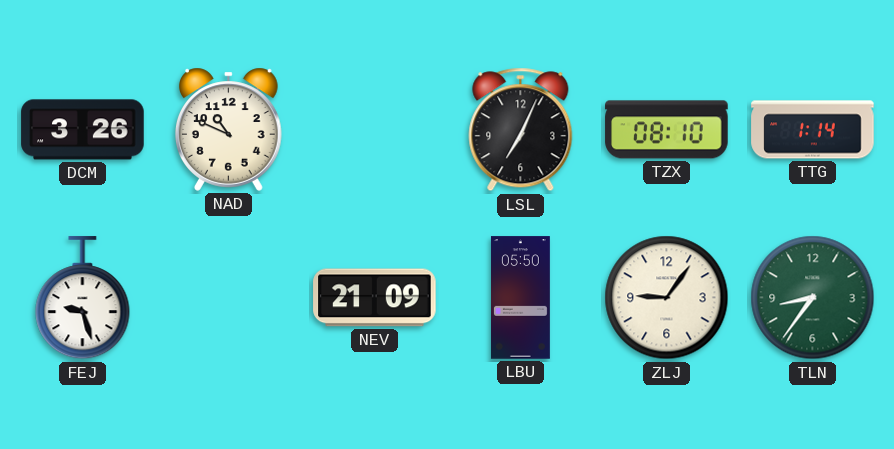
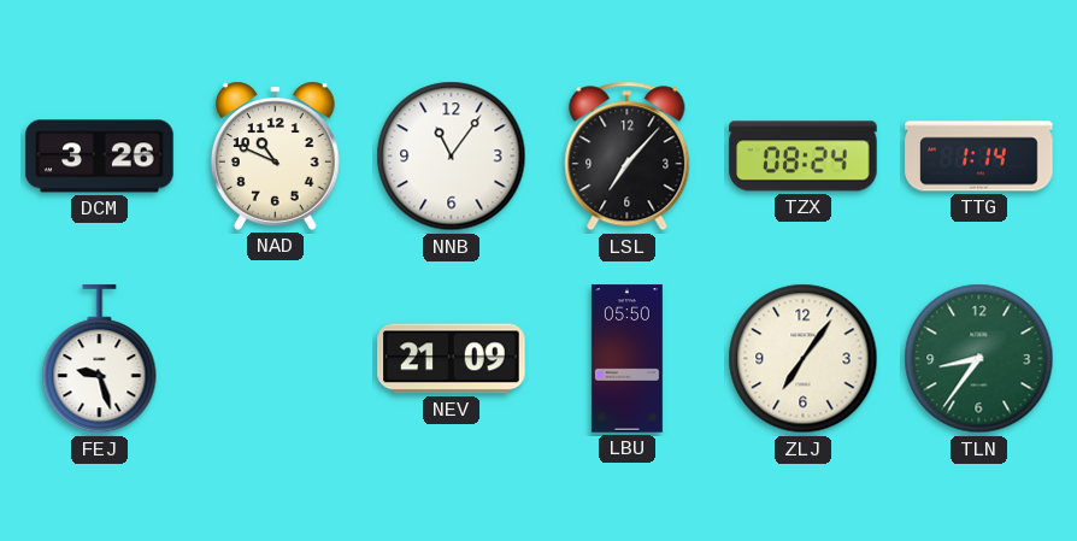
NNB: none -> 11:06 (452, 157)
LSL: 7:04 -> 7:07 (628, 157)
TZX: 08:10 -> 08:24 (804, 157)
ZLJ: 9:06 -> 7:06 (804, 359)
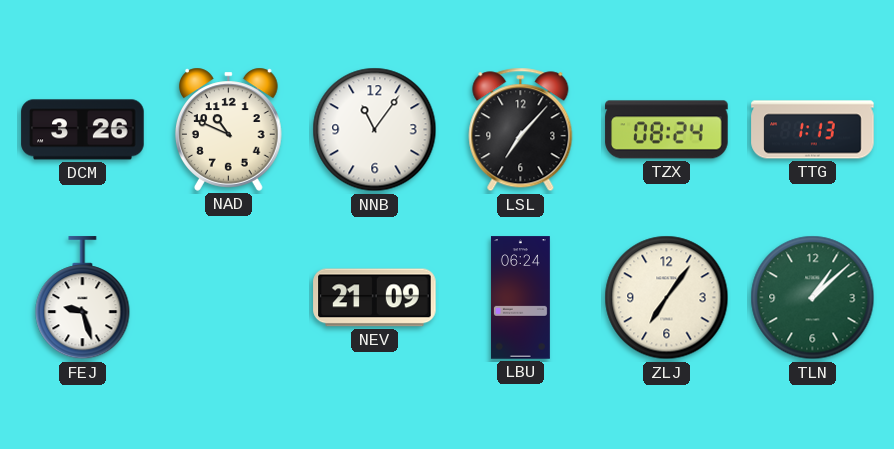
TTG: 1:14 -> 1:13 (813, 130)
LBU: 05:50 -> 06:24 (520, 298)
TLN: 8:36 -> 1:08 (813, 298)
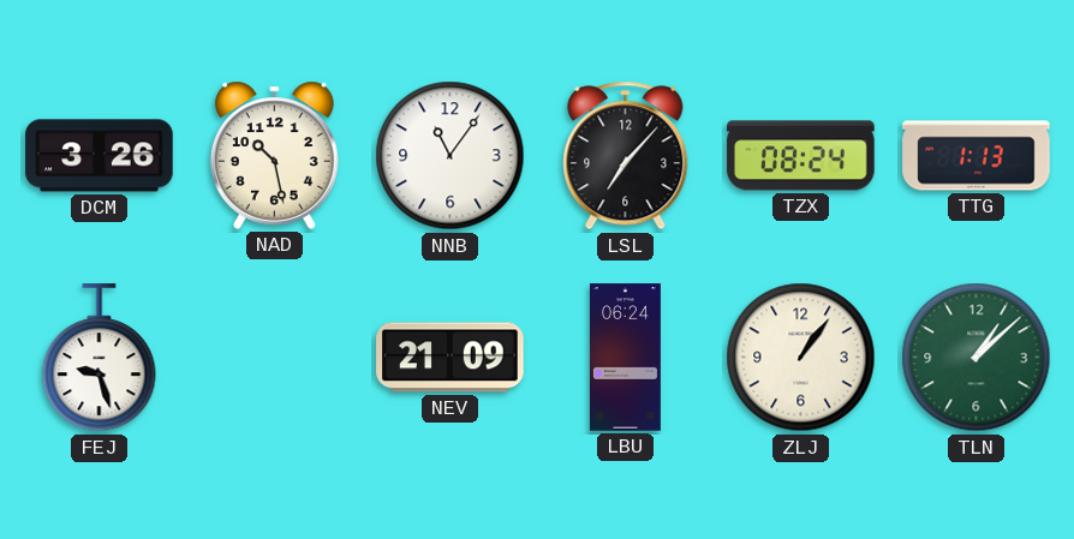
NAD: 10:49 -> 10:28 (275, 155)
ZLJ: 7:06 -> 1:06 (801, 358)
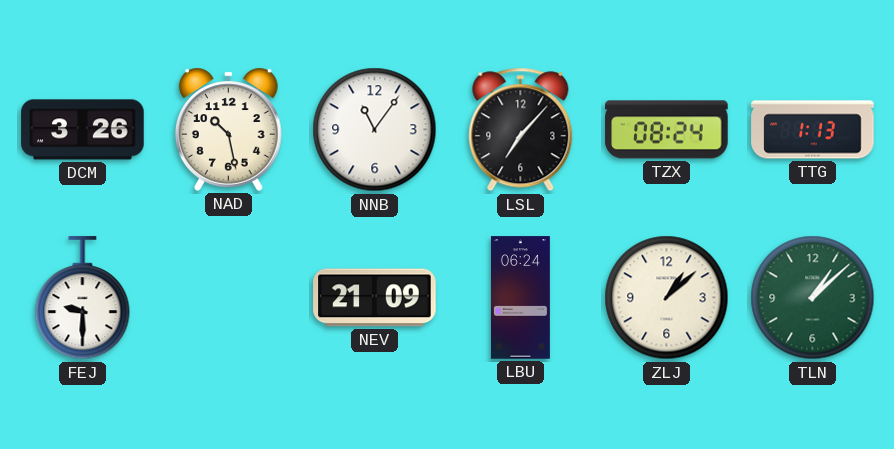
FEJ: 9:27 -> 9:30 (83, 298)
ZLJ: 1:06 -> 1:08 (667, 298)
